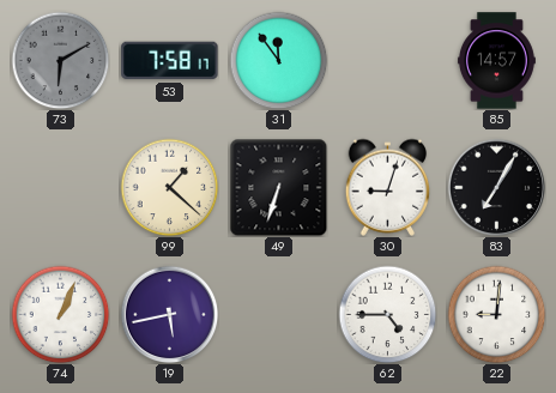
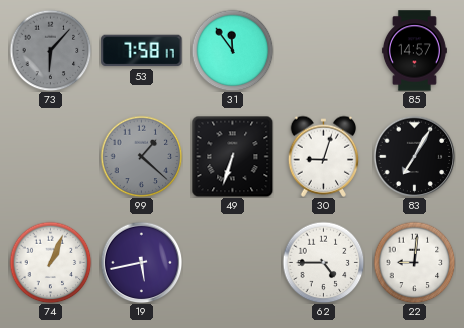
73: 6:10 -> 6:07 (50, 50)
99 dial: cream -> grey (141, 156)
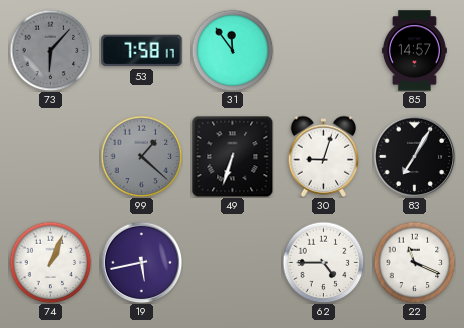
22: 9:01 -> 11:19 (414, 262)
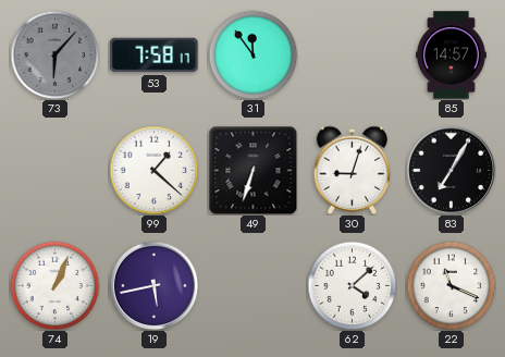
99 dial: grey -> white (153, 170)
62: 4:45 -> 4:08 (352, 285)
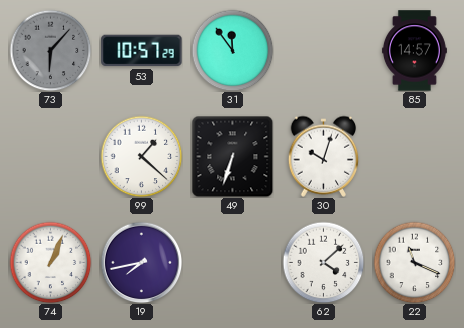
53: 7:58 -> 10:57 (142, 51)
30: 9:03 -> 10:03 (324, 156)
83: 7:05 -> none (451, 170)
19: 5:43 -> 7:43 (141, 262)
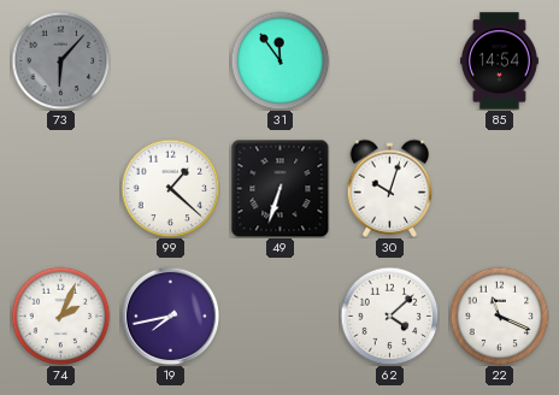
53: 10:57 -> none (142, 51)
85: 14:57 -> 14:54 (499, 61)
74: 1:04 -> 2:04 (60, 316)
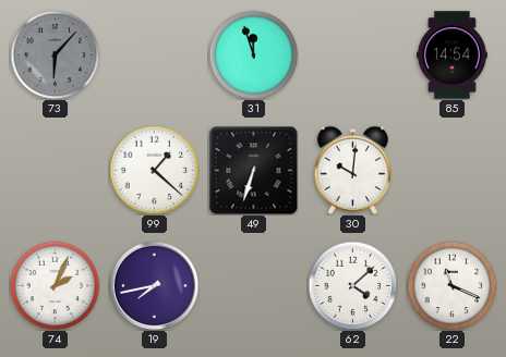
31: 11:54 -> 11:57 (253, 54)
30: 10:03 -> 10:01 (353, 170)
